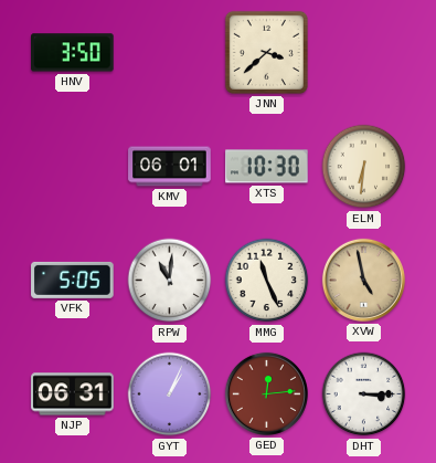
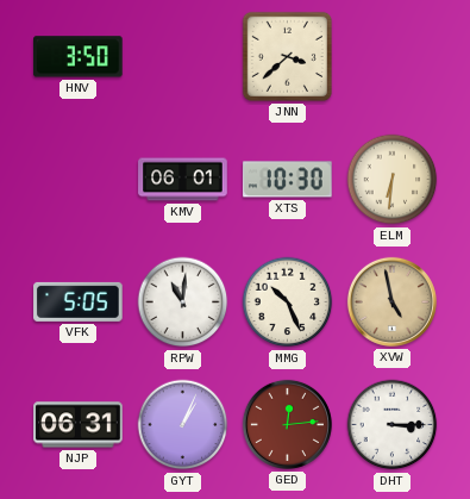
MMG: 11:26 -> 10:26 (288, 302)
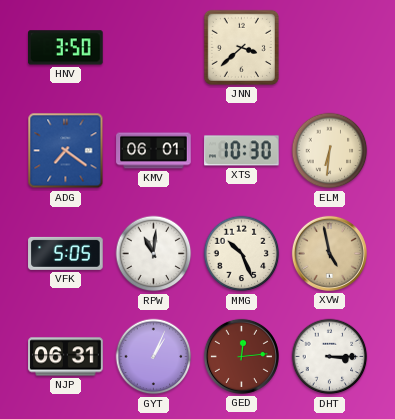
ADG: none -> 7:21 (66, 151)
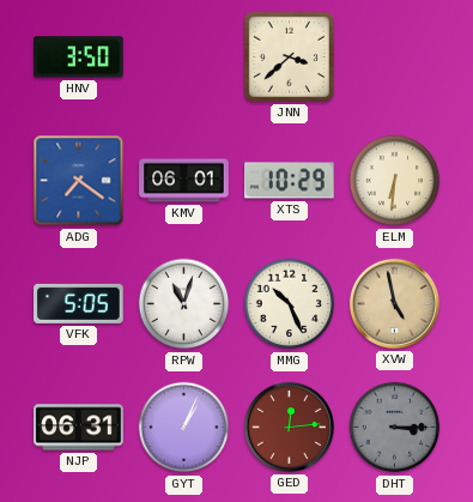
XTS: 10:30 -> 10:29 (290, 181)
RPW: 11:01 -> 11:03 (184, 304)
DHT dial: white -> grey (395, 428)
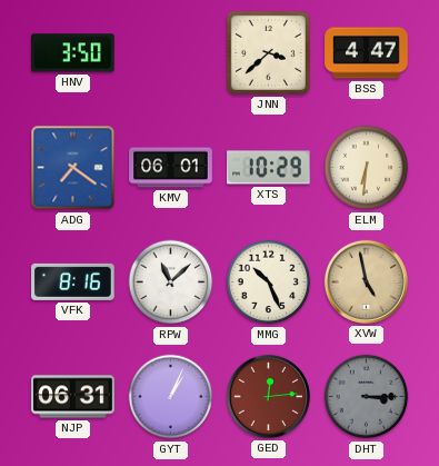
BSS: none -> 4:47 (367, 53)
VFK: 5:05 -> 8:16 (73, 281)
RPW: 11:03 -> 11:08 (171, 282)
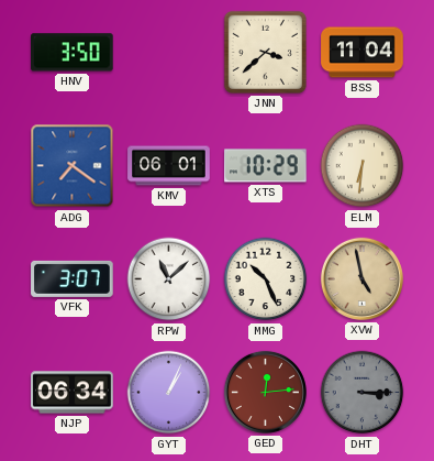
BSS: 4:47 -> 11:04 (363, 53)
VFK: 8:16 -> 3:07 (73, 278)
NJP: 06:31 -> 06:34 (73, 393)
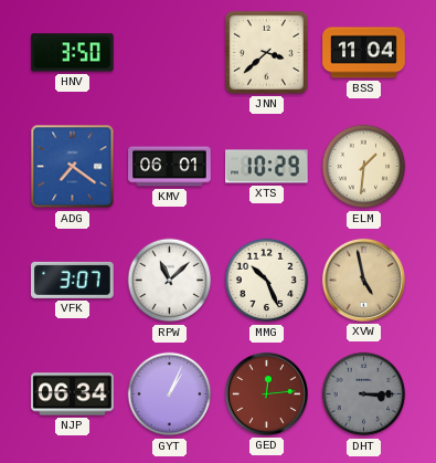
ELM: 6:31 -> 1:31 (364, 167)
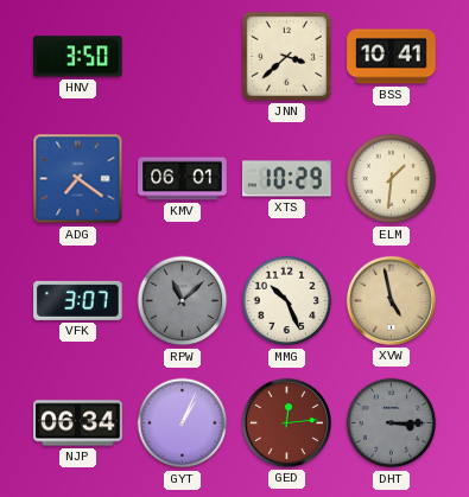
BSS: 11:04 -> 10:41 (392, 57)
RPW dial: white -> grey (183, 301)
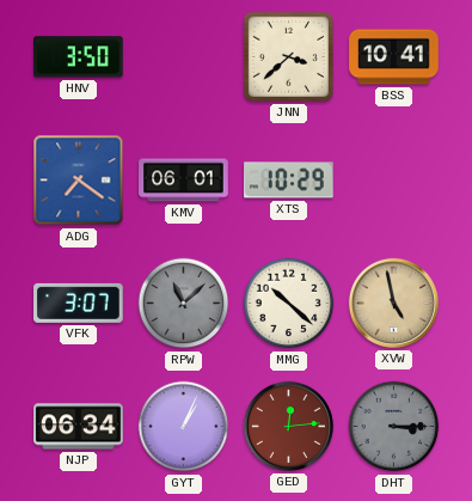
ELM: 1:31 -> none (392, 179)
MMG: 10:26 -> 10:22 (289, 304)
